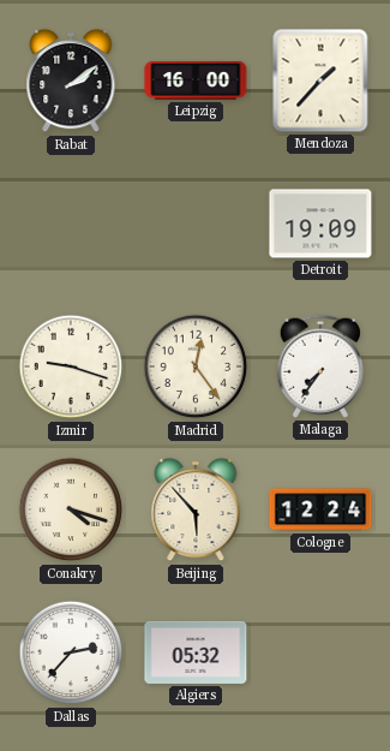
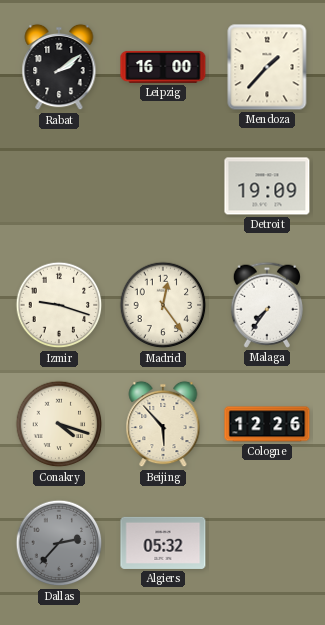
Cologne: 12:24 -> 12:26 (267, 424)
Dallas dial: white -> grey (59, 543)
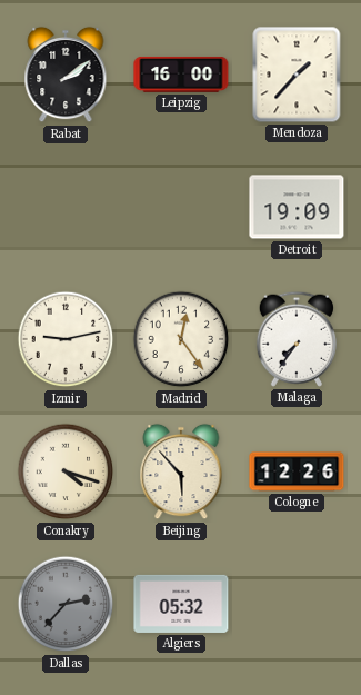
Izmir: 9:18 -> 9:13 (66, 339)
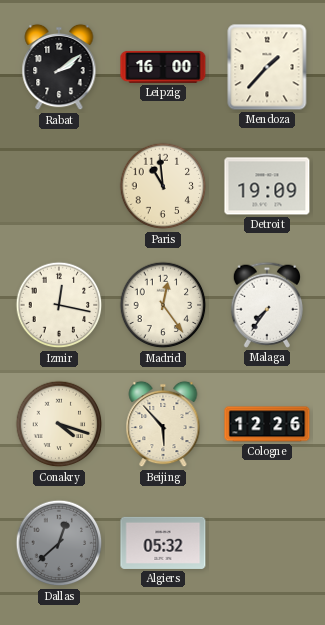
Paris: none -> 10:59 (163, 186)
Izmir: 9:13 -> 12:17 (59, 305)
Dallas: 2:37 -> 12:38 (59, 543)
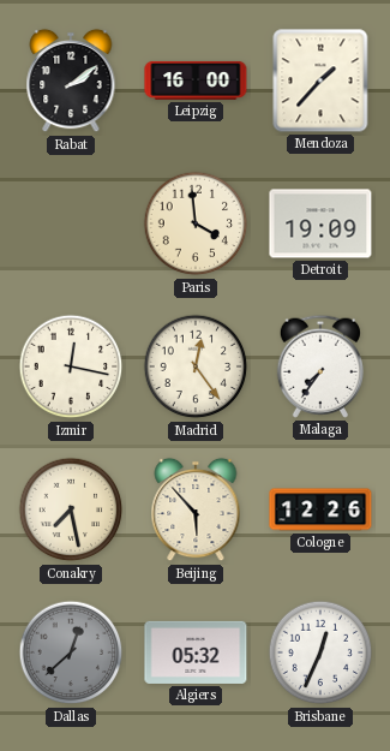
Paris: 10:59 -> 3:59 (196, 223)
Conakry: 4:18 -> 7:28 (71, 509)
Brisbane: none -> 12:34 (320, 652)
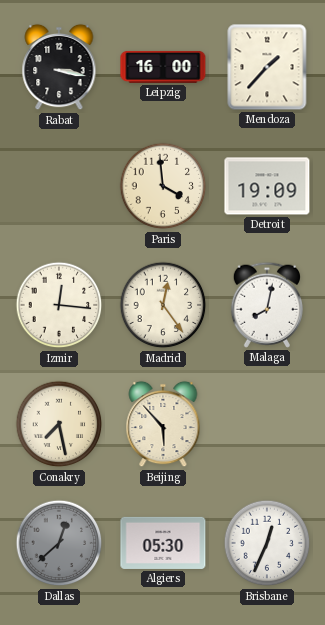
Rabat: 2:09 -> 3:17 (59, 67)
Izmir: 12:17 -> 12:16 (59, 305)
Malaga: 7:36 -> 8:02 (266, 305)
Cologne: 12:26 -> none (320, 509)
Algiers: 05:32 -> 05:30 (163, 543)
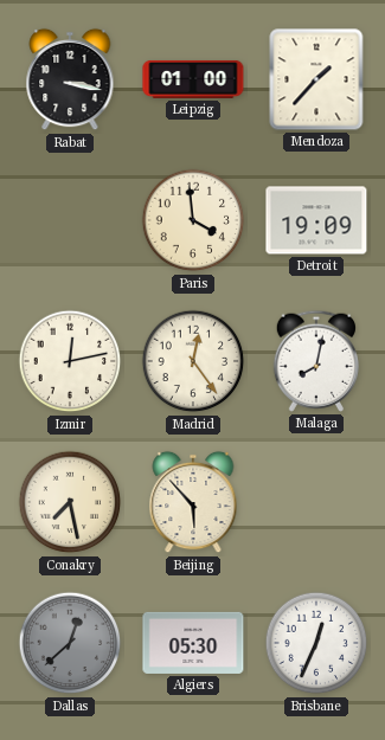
Leipzig: 16:00 -> 01:00 (193, 79)
Izmir: 12:16 -> 12:13 (70, 361)
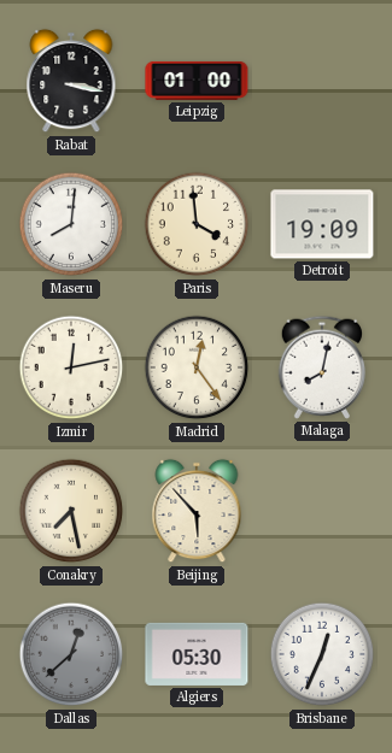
Mendoza: 1:37 -> none (316, 79)
Maseru: none -> 8:01 (71, 224)
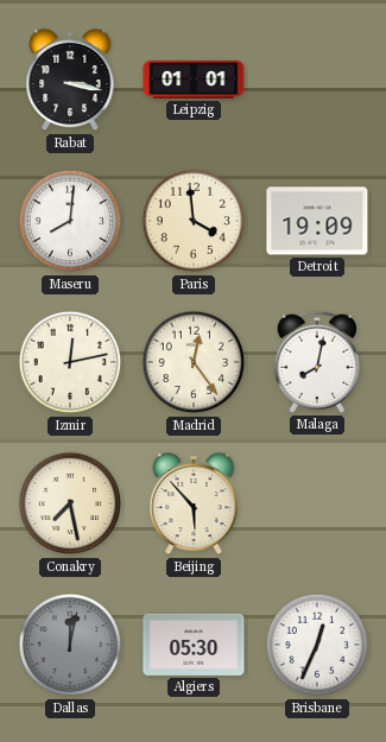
Leipzig: 01:00 -> 01:01 (194, 80)
Dallas: 12:38 -> 12:02 (70, 645)
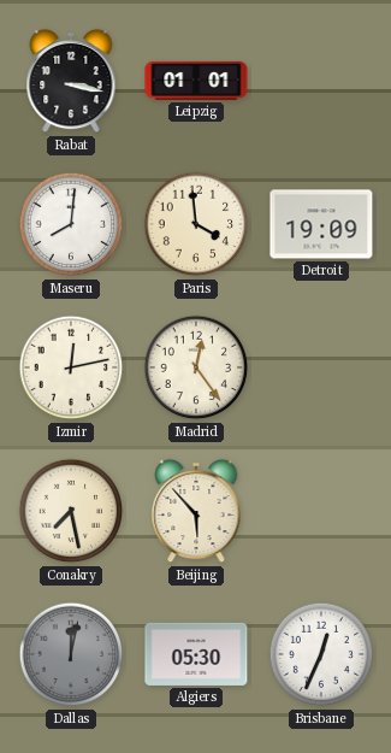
Malaga: 8:02 -> none (316, 362)
